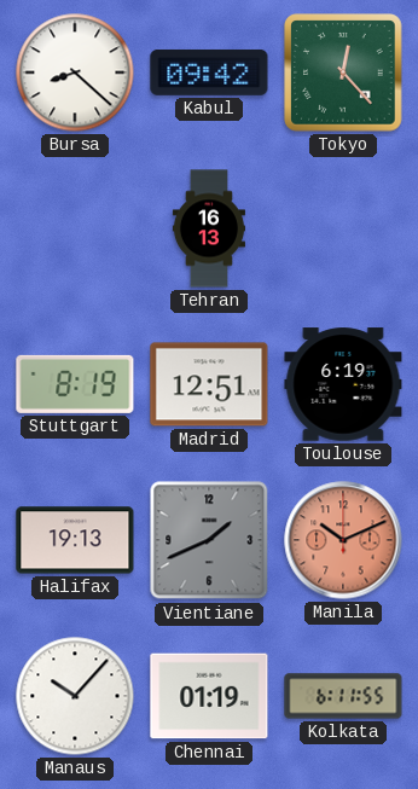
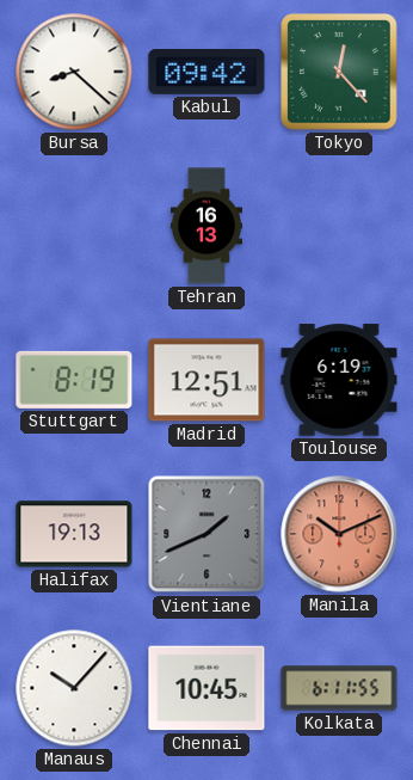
Chennai: 01:19 -> 10:45 (207, 688)
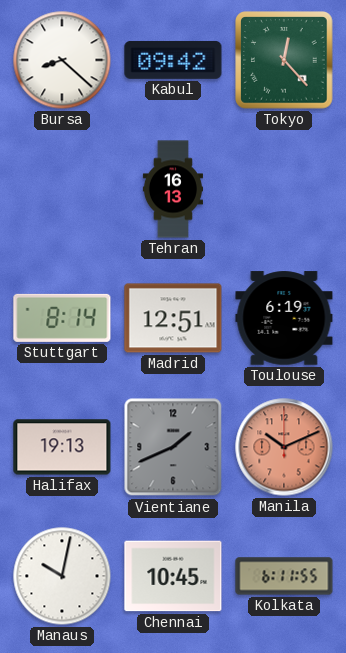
Stuttgart: 8:19 -> 8:14 (62, 318)
Manaus: 10:07 -> 10:02 (62, 576)
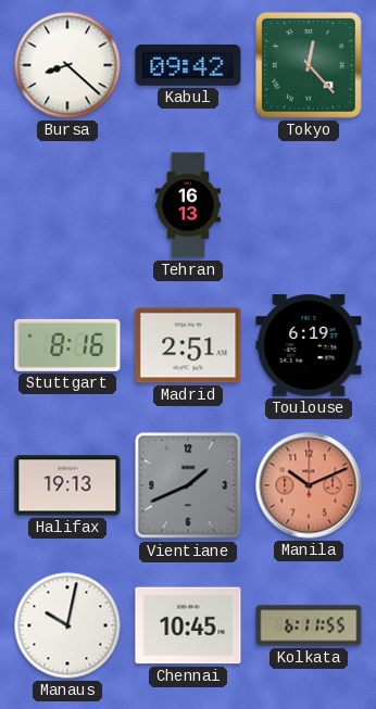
Stuttgart: 8:14 -> 8:16 (67, 345)
Madrid: 12:51 -> 2:51 (188, 345)
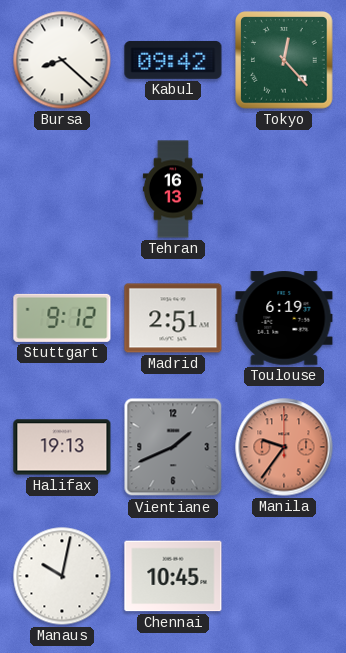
Stuttgart: 8:16 -> 9:12 (62, 318)
Manila: 10:11 -> 9:36 (284, 447)
Kolkata: 6:11 -> none (309, 625)
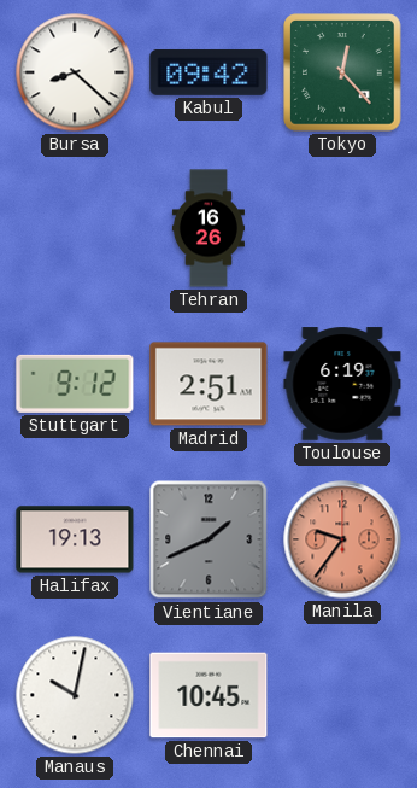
Tehran: 16:13 -> 16:26 (208, 228)
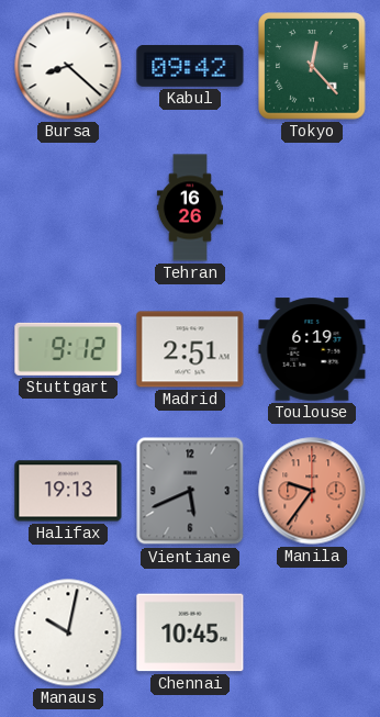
Vientiane: 1:41 -> 5:41 (190, 491)
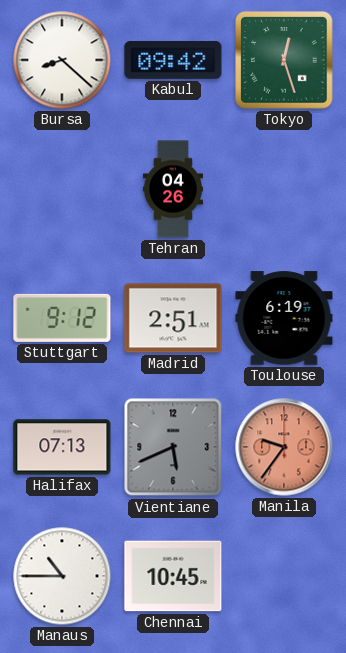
Tokyo: 12:23 -> 12:27 (284, 60)
Tehran: 16:26 -> 04:26 (173, 189)
Halifax: 19:13 -> 07:13 (62, 447)
Manaus: 10:02 -> 10:45 (62, 576)
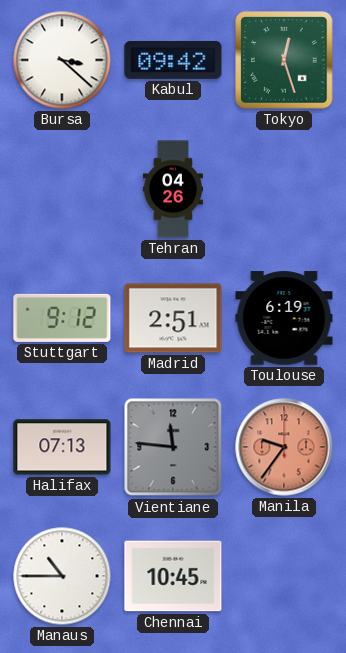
Bursa: 8:22 -> 3:22 (62, 60)
Vientiane: 5:41 -> 11:46 (173, 447)
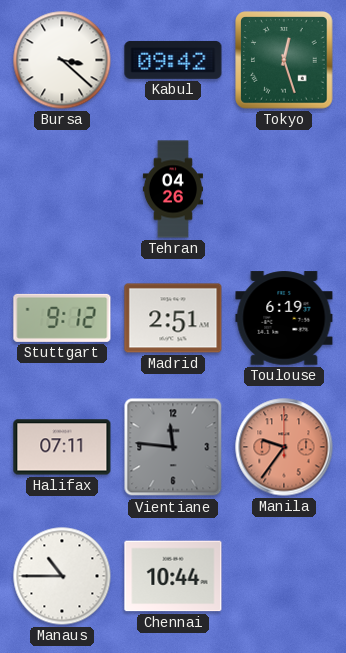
Halifax: 07:13 -> 07:11 (62, 447)
Chennai: 10:45 -> 10:44 (173, 576)
